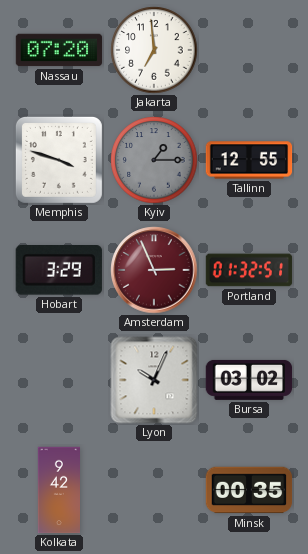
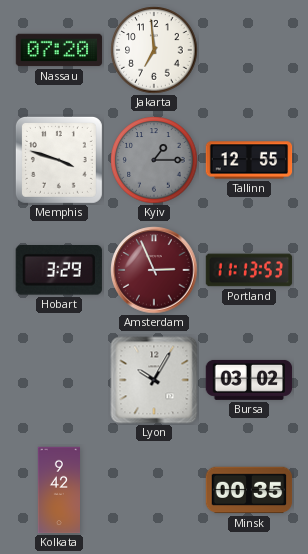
Portland: 01:32 -> 11:13 (249, 270)
Lyon: 10:04 -> 10:05 (154, 380)
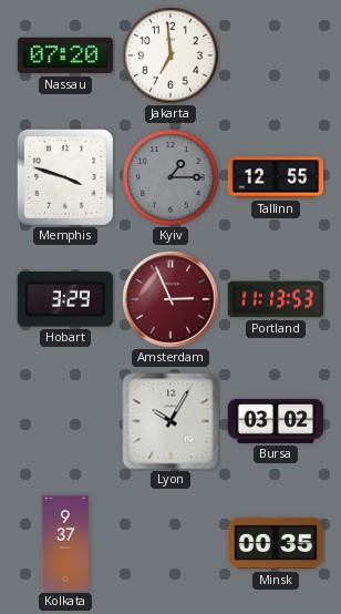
Kolkata: 9:42 -> 9:37 (64, 543)
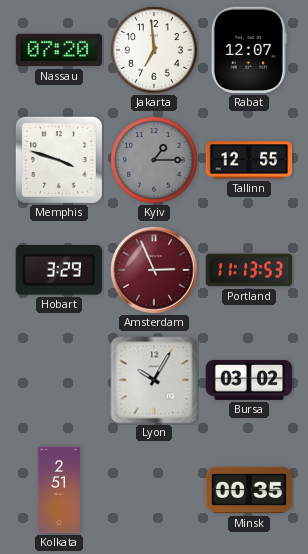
Rabat: none -> 12:07 (249, 50)
Kolkata: 9:37 -> 2:51 (58, 490)
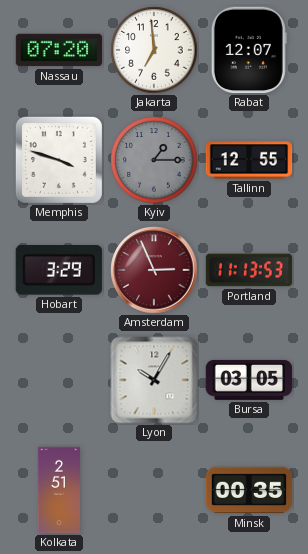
Bursa: 03:02 -> 03:05 (249, 380)
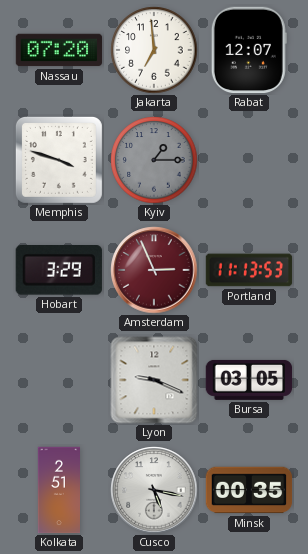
Tallinn: 12:55 -> none (249, 160)
Lyon: 10:05 -> 9:19 (154, 380)
Cusco: none -> 5:17 (154, 490)
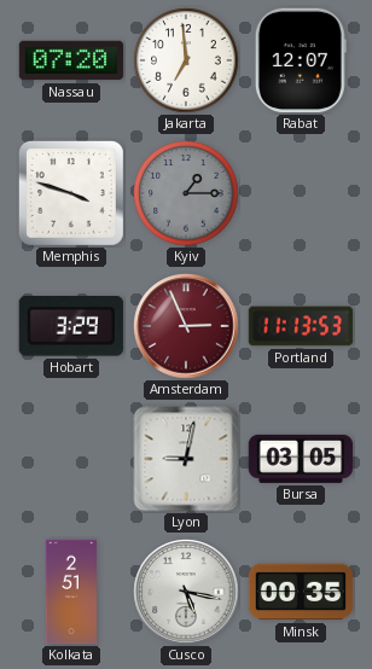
Lyon: 9:19 -> 9:02 (186, 459)
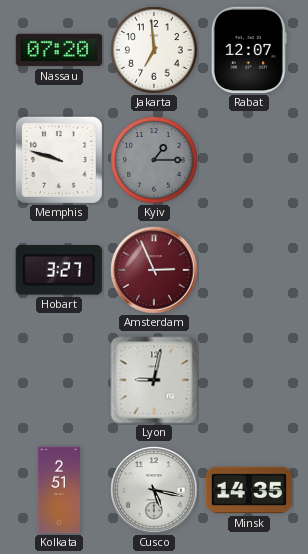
Memphis: 3:48 -> 9:48 (59, 160)
Hobart: 3:29 -> 3:27 (59, 271)
Portland: 11:13 -> none (301, 326)
Bursa: 03:05 -> none (301, 459)
Minsk: 00:35 -> 14:35 (249, 490)
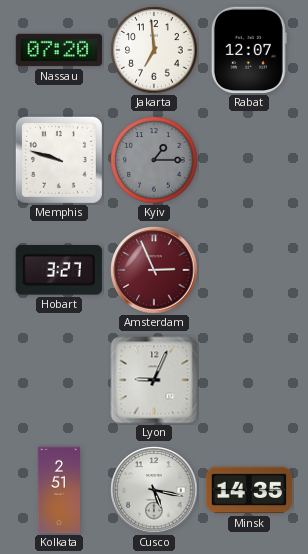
Lyon: 9:02 -> 9:04 (154, 380)
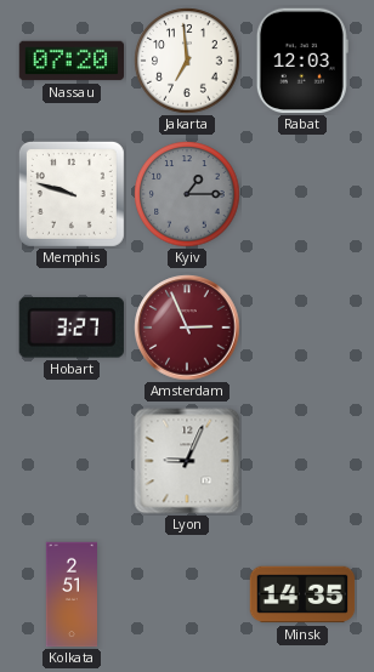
Rabat: 12:07 -> 12:03 (302, 61)
Cusco: 5:17 -> none (154, 490)
